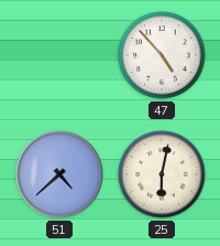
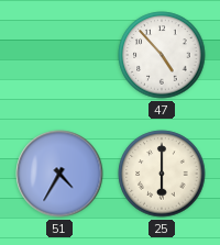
51: 4:38 -> 4:35 (59, 174)
25: 6:02 -> 6:00 (162, 174)
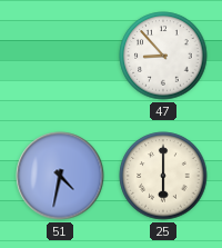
47: 4:53 -> 8:53 (163, 56)
51: 4:35 -> 4:32 (60, 176)
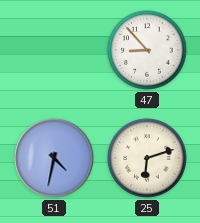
25: 6:00 -> 6:12 (147, 158)
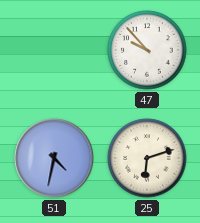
47: 8:53 -> 9:53 (147, 50)
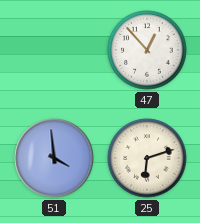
47: 9:53 -> 12:53 (147, 50)
51: 4:32 -> 3:59 (54, 158)
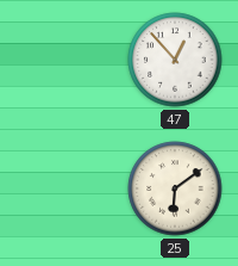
51: 3:59 -> none (54, 158)
25: 6:12 -> 6:09 (175, 188)
